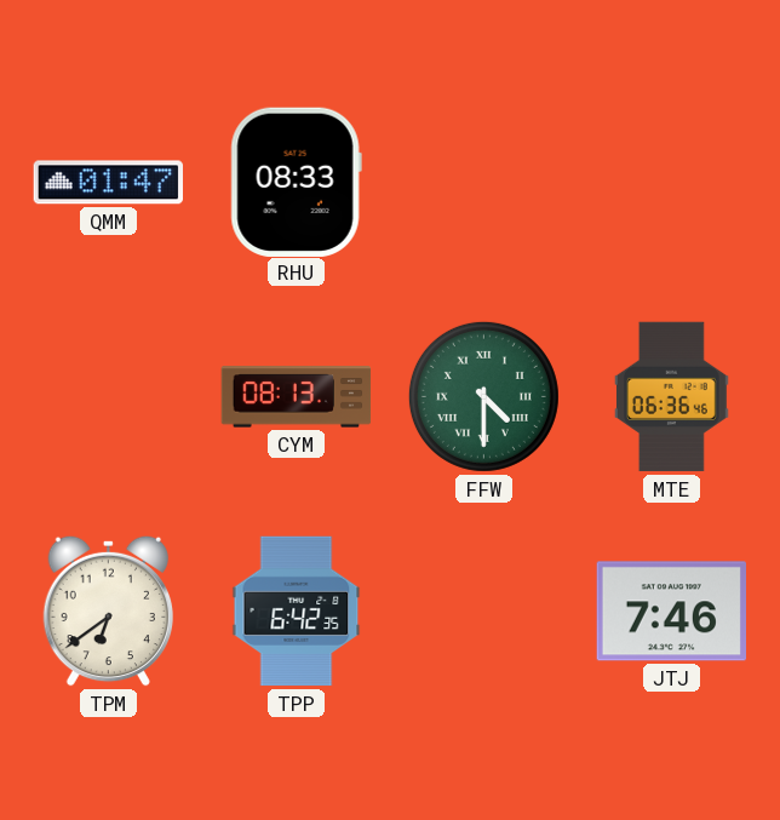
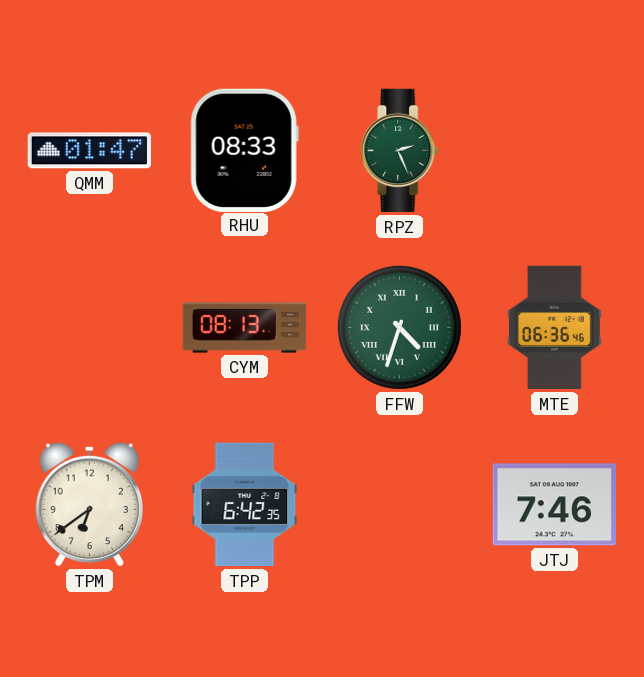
RPZ: none -> 2:26 (400, 151)
FFW: 4:30 -> 4:33 (399, 327)
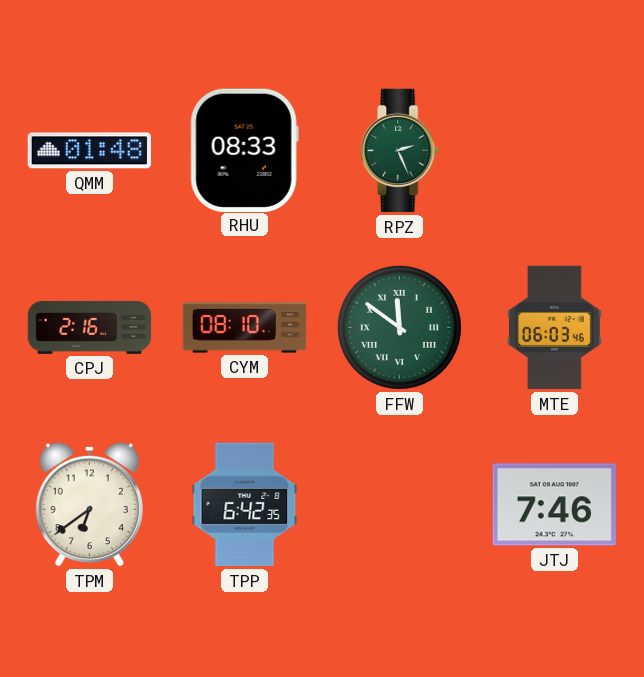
QMM: 01:47 -> 01:48 (89, 151)
CPJ: none -> 2:16 (90, 327)
CYM: 08:13 -> 08:10 (245, 328)
FFW: 4:33 -> 11:51 (399, 327)
MTE: 06:36 -> 06:03 (555, 328)
